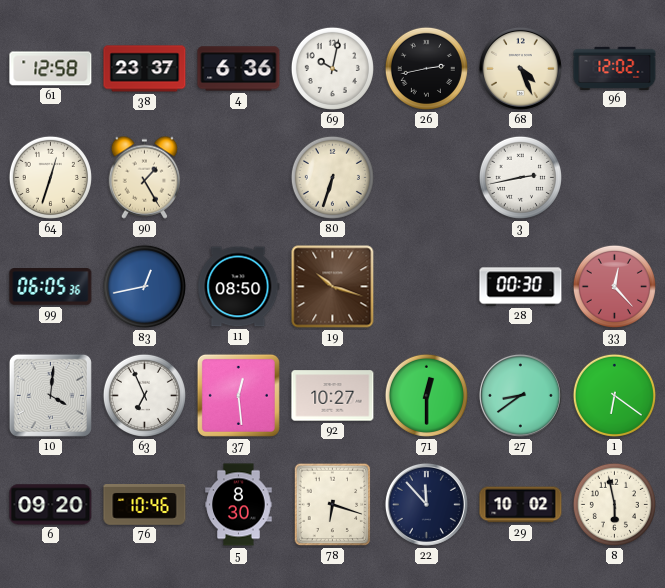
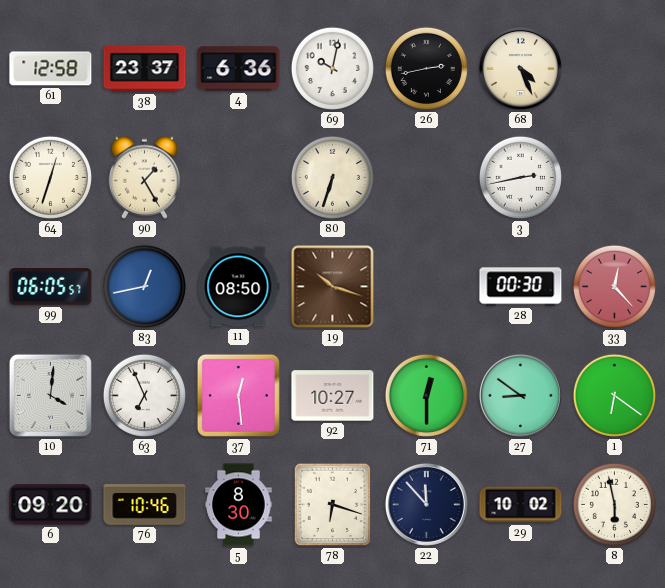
96: 12:02 -> none (615, 68)
99: 06:05:36 -> 06:05:57 (51, 287)
27: 8:39 -> 8:51 (520, 395)
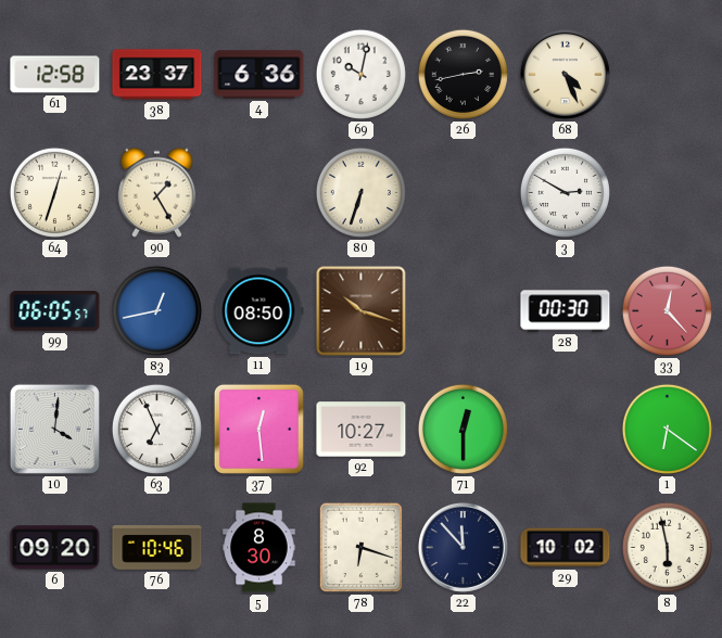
3: 2:43 -> 2:50 (565, 192)
27: 8:51 -> none (520, 395)
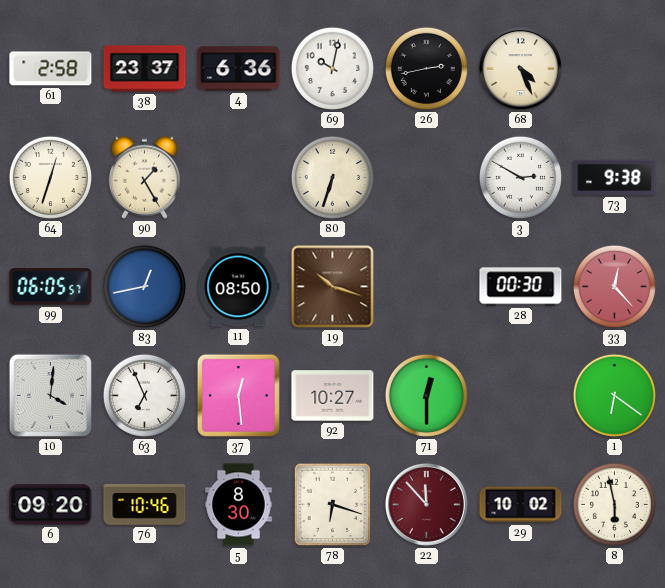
61: 12:58 -> 2:58 (51, 69)
73: none -> 9:38 (615, 177)
22 dial: navy -> burgundy (426, 504)
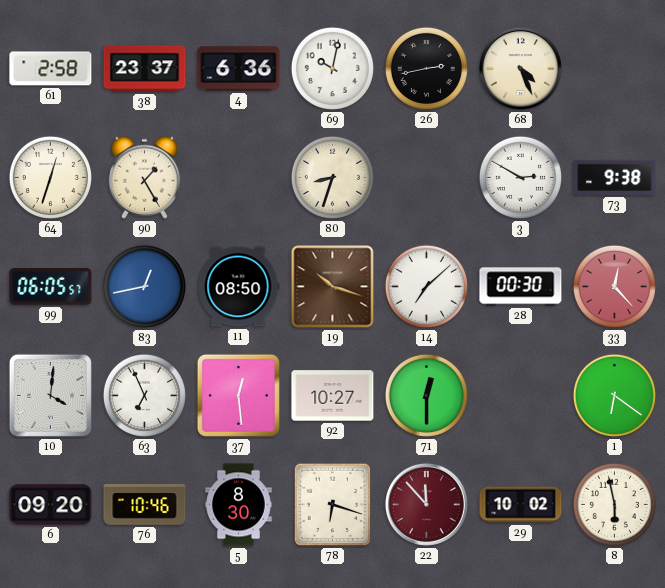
80: 6:33 -> 8:33 (332, 177)
14: none -> 7:08 (426, 286)
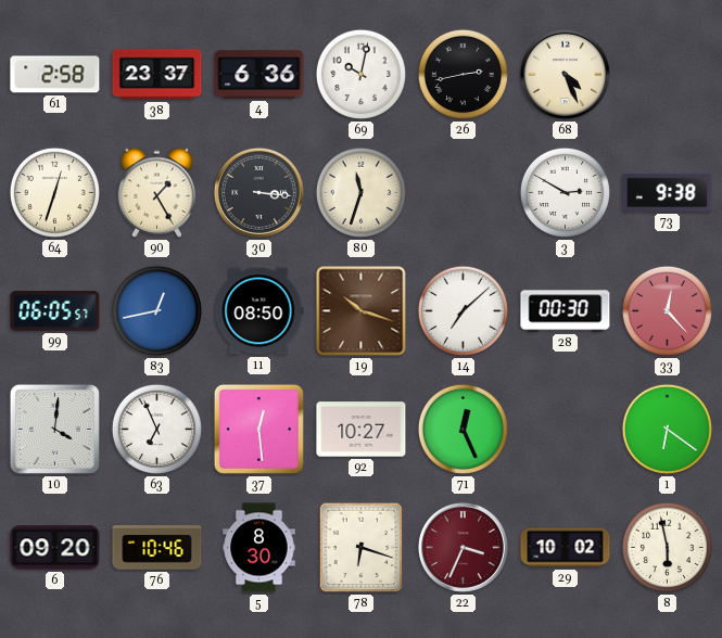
30: none -> 3:16 (258, 192)
80: 8:33 -> 11:33 (360, 192)
71: 12:30 -> 12:26 (463, 429)
22: 11:53 -> 3:34 (463, 547)
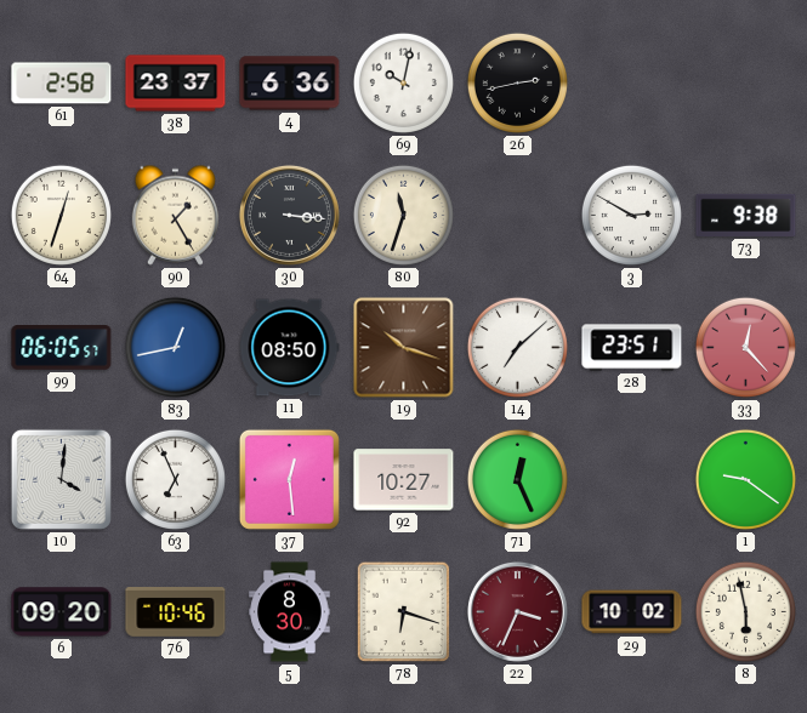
68: 4:26 -> none (565, 74)
28: 00:30 -> 23:51 (632, 348)
1: 6:21 -> 9:21 (745, 479)
